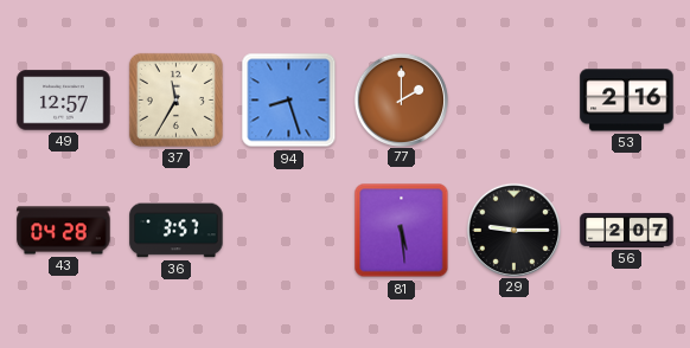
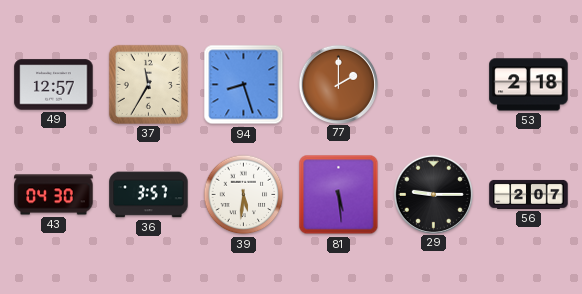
53: 2:16 -> 2:18 (529, 85)
43: 04:28 -> 04:30 (54, 195)
39: none -> 5:31 (244, 195)
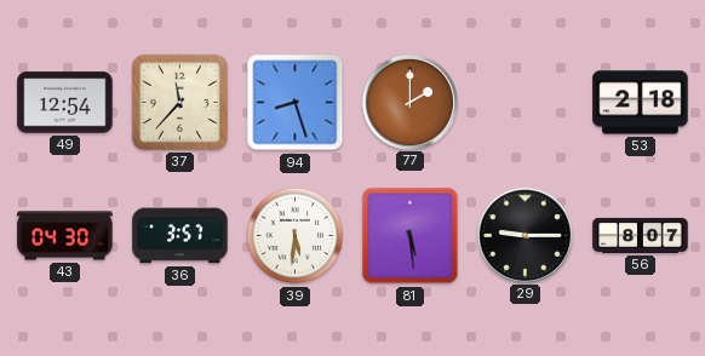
49: 12:57 -> 12:54 (65, 103)
37: 11:35 -> 11:37 (179, 102)
56: 2:07 -> 8:07 (641, 235)
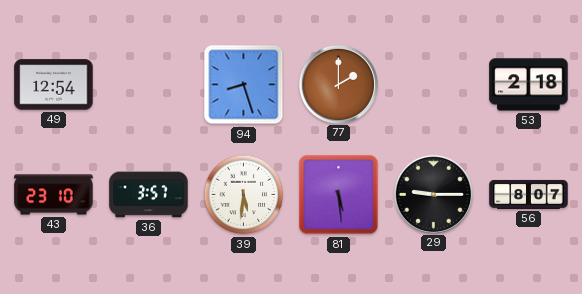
37: 11:37 -> none (179, 102)
43: 04:30 -> 23:10 (54, 195)
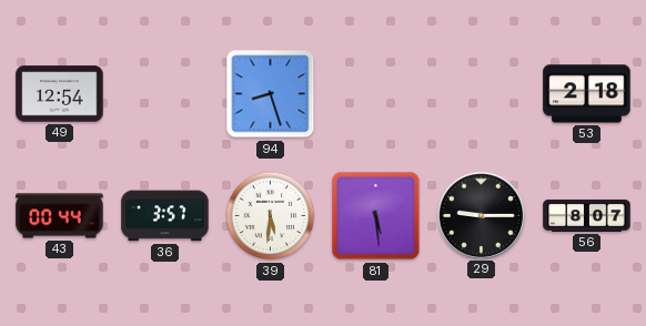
77: 2:00 -> none (338, 84)
43: 23:10 -> 00:44 (60, 216)
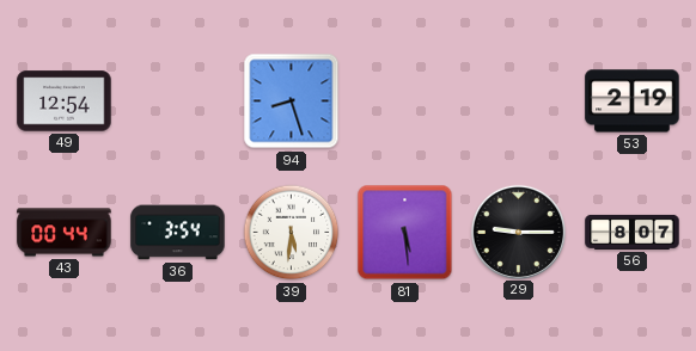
53: 2:18 -> 2:19 (633, 101)
36: 3:57 -> 3:54 (178, 233)
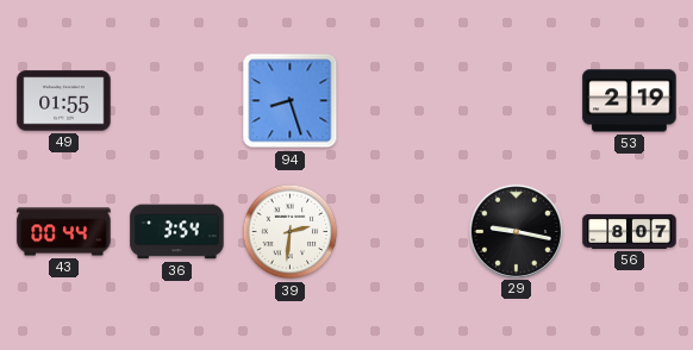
49: 12:54 -> 01:55 (64, 101)
39: 5:31 -> 2:31 (291, 232)
81: 5:29 -> none (405, 233)
29: 9:15 -> 9:17 (516, 231)
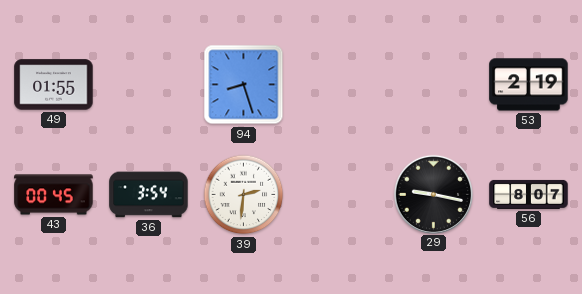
43: 00:44 -> 00:45 (54, 195)
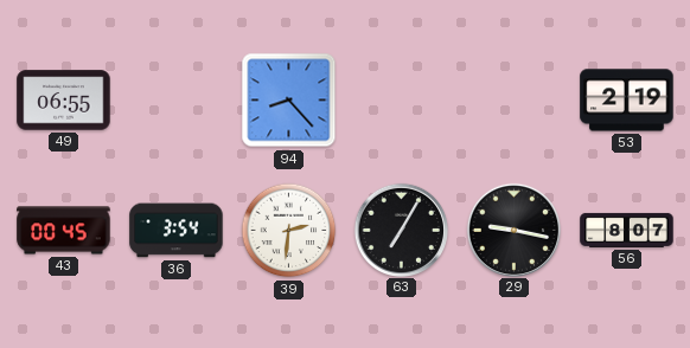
49: 01:55 -> 06:55 (64, 101)
94: 8:27 -> 8:23 (289, 101)
63: none -> 7:05 (401, 230)
